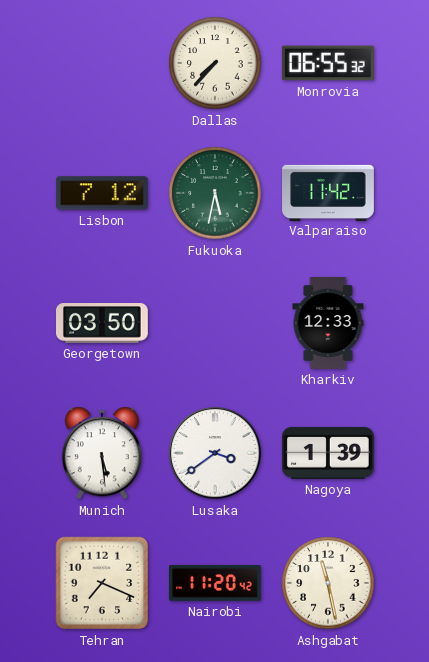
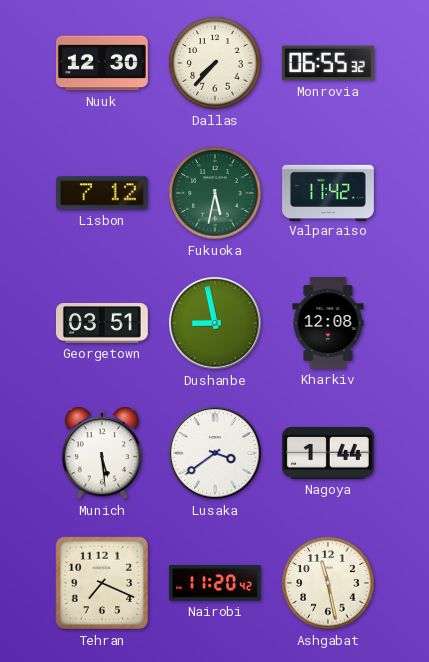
Nuuk: none -> 12:30 (103, 63)
Georgetown: 03:50 -> 03:51 (103, 324)
Dushanbe: none -> 8:58 (215, 323)
Kharkiv: 12:33 -> 12:08 (328, 324)
Nagoya: 1:39 -> 1:44 (329, 453)
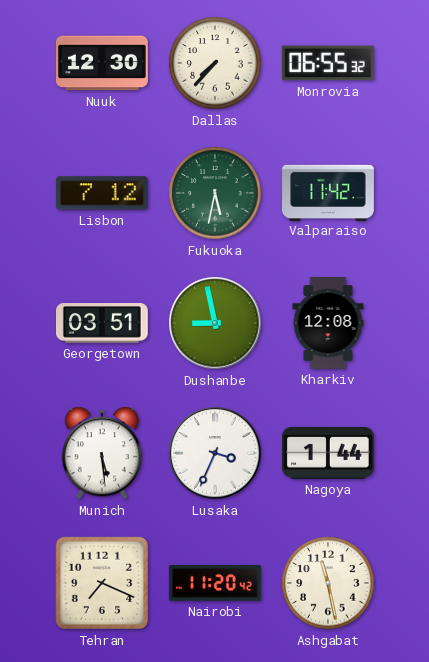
Lusaka: 3:39 -> 3:34 (215, 453)
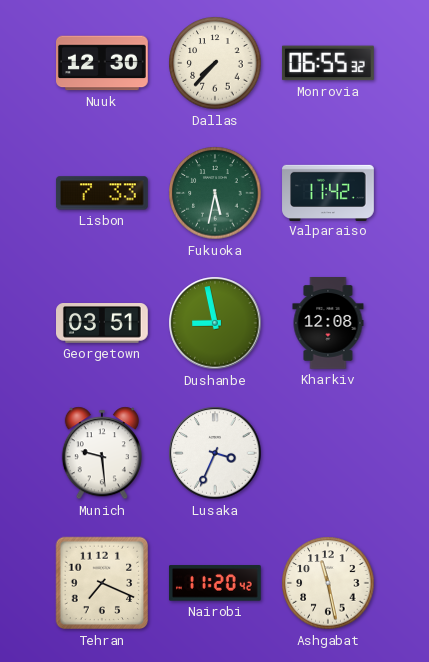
Lisbon: 7:12 -> 7:33 (102, 193)
Munich: 5:29 -> 9:29 (102, 453)
Nagoya: 1:44 -> none (329, 453)
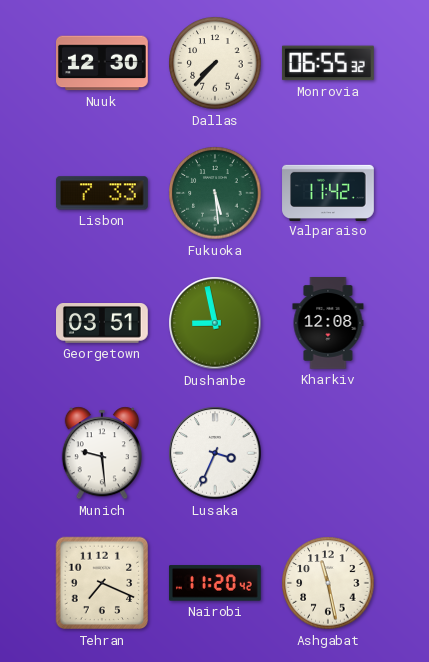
Fukuoka: 5:32 -> 5:29 (215, 193)
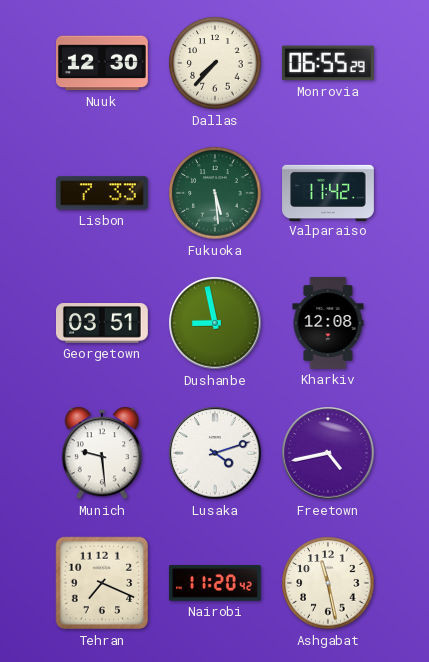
Monrovia: 06:55:32 -> 06:55:29 (328, 63)
Lusaka: 3:34 -> 4:12 (215, 453)
Freetown: none -> 4:43 (328, 453)
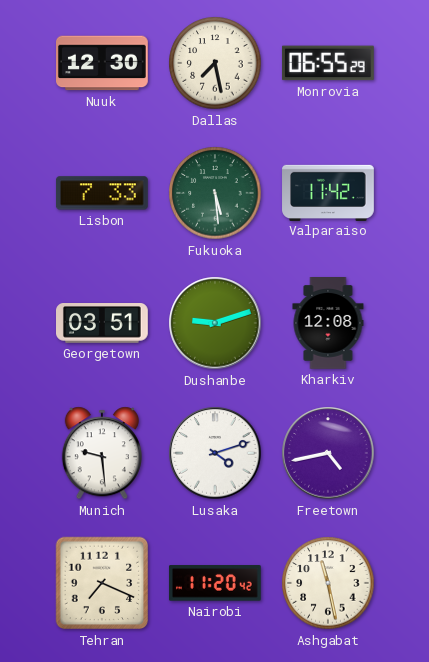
Dallas: 7:37 -> 7:28 (215, 63)
Dushanbe: 8:58 -> 9:12 (215, 323)
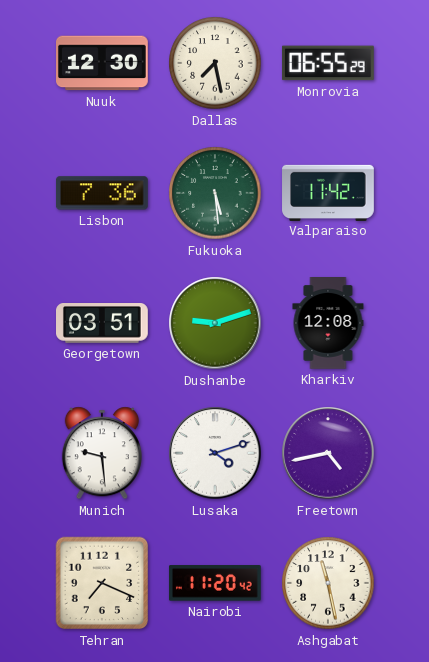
Lisbon: 7:33 -> 7:36 (102, 193)
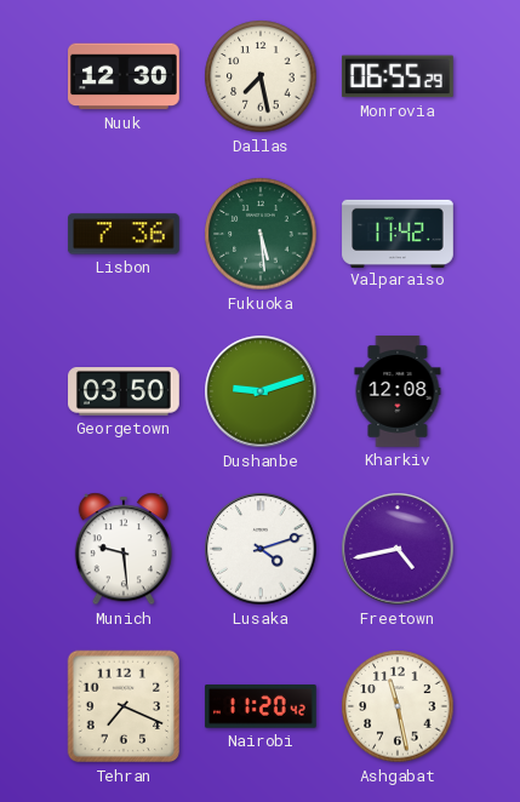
Georgetown: 03:51 -> 03:50 (125, 393)
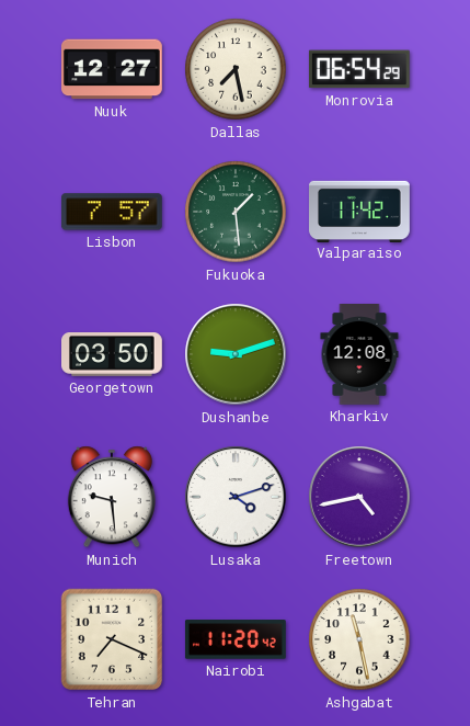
Nuuk: 12:30 -> 12:27 (113, 69)
Monrovia: 06:55 -> 06:54 (359, 69)
Lisbon: 7:36 -> 7:57 (112, 212)
Fukuoka: 5:29 -> 1:29 (236, 212)
